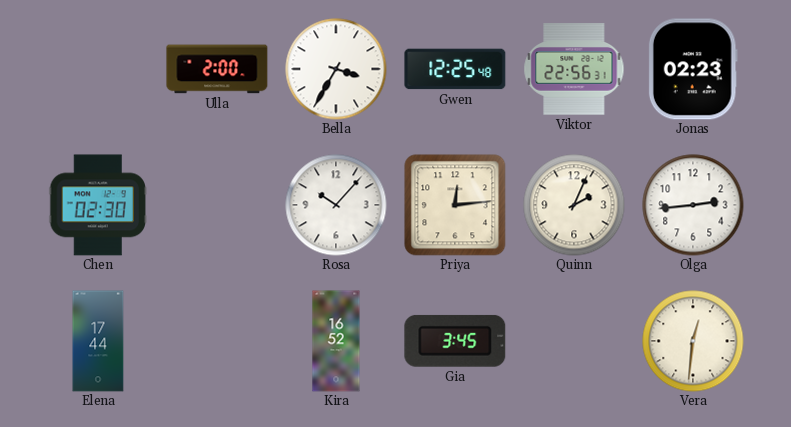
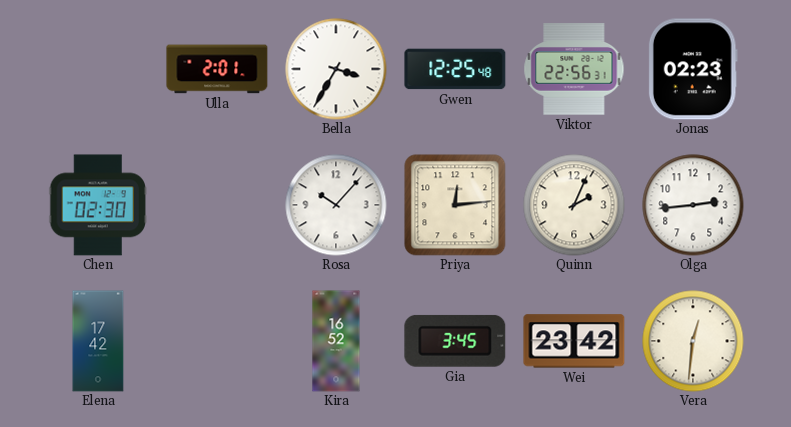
Ulla: 2:00 -> 2:01 (217, 69)
Elena: 17:44 -> 17:42 (98, 341)
Wei: none -> 23:42 (574, 341)
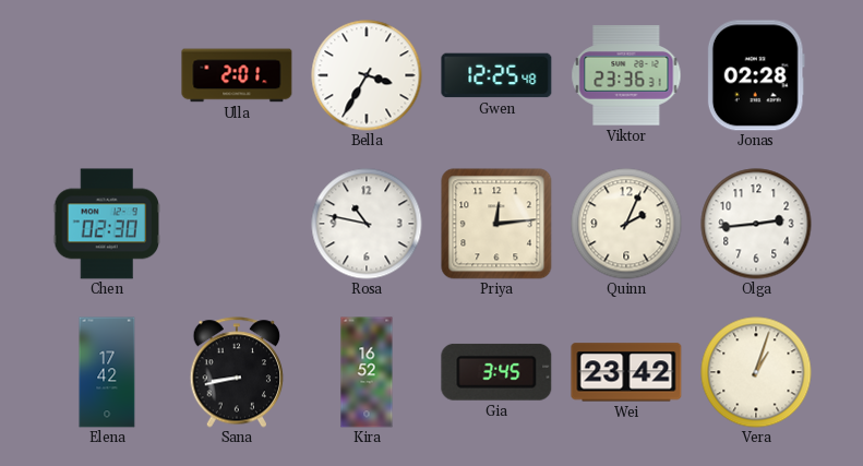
Viktor: 22:56 -> 23:36 (626, 75)
Jonas: 02:23 -> 02:28 (756, 75)
Rosa: 10:07 -> 10:47 (367, 224)
Sana: none -> 8:43 (237, 372)
Vera: 12:31 -> 1:03 (756, 372)
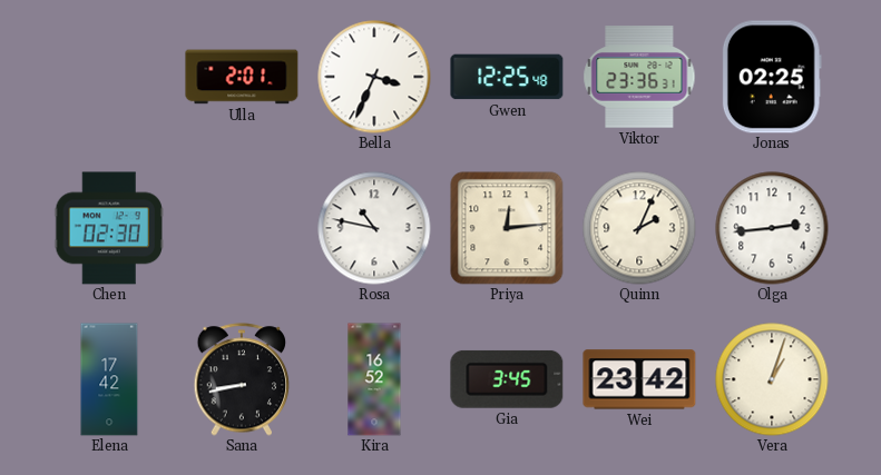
Bella: 3:35 -> 3:34 (374, 77)
Jonas: 02:28 -> 02:25 (772, 77)
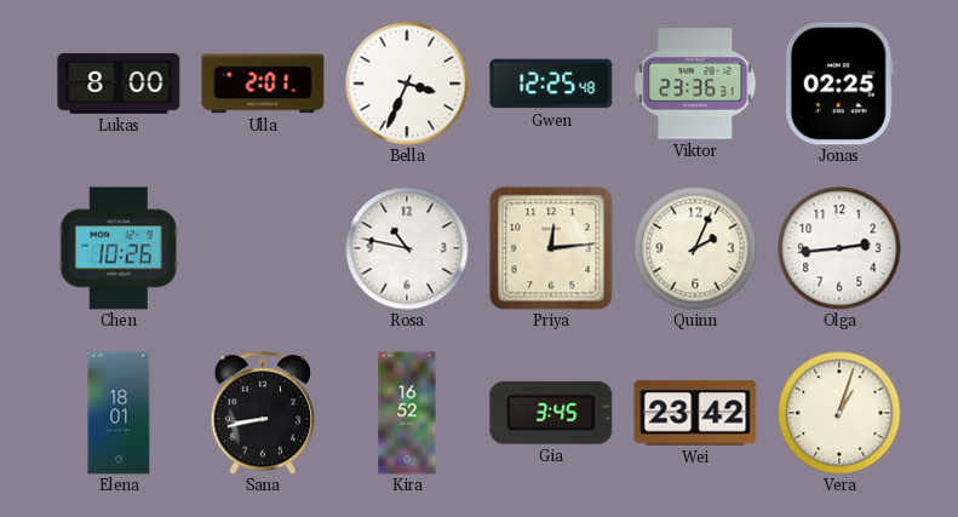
Lukas: none -> 8:00 (119, 84)
Chen: 02:30 -> 10:26 (117, 248)
Elena: 17:42 -> 18:01 (119, 413)
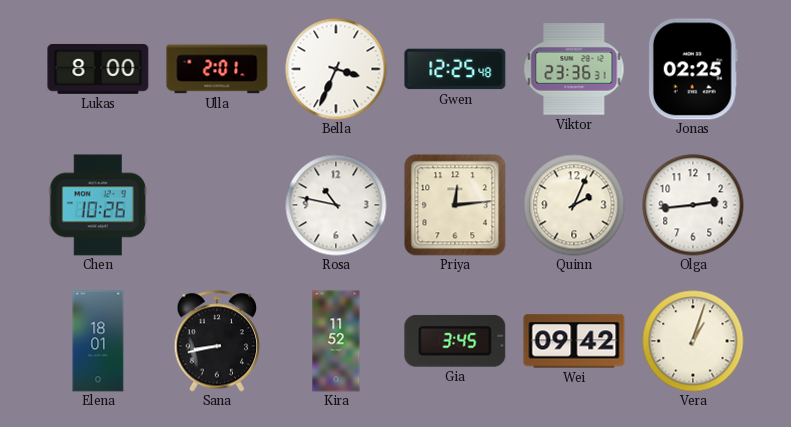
Kira: 16:52 -> 11:52 (336, 341)
Wei: 23:42 -> 09:42 (574, 341)
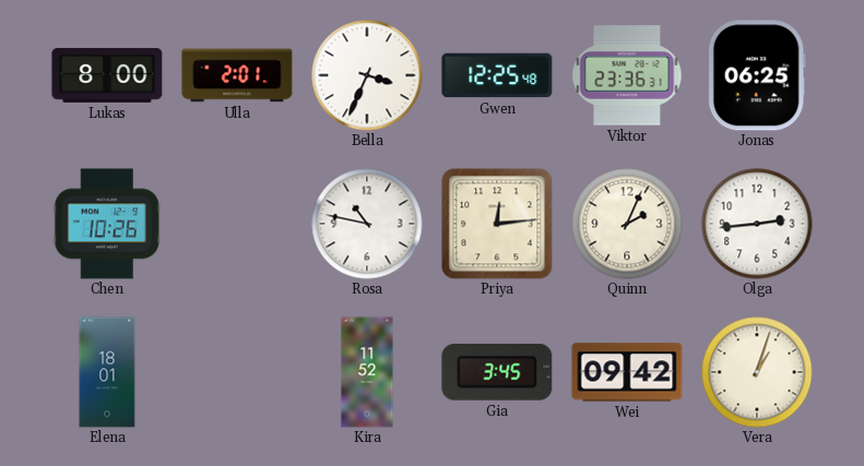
Jonas: 02:25 -> 06:25 (757, 75)
Sana: 8:43 -> none (217, 341)
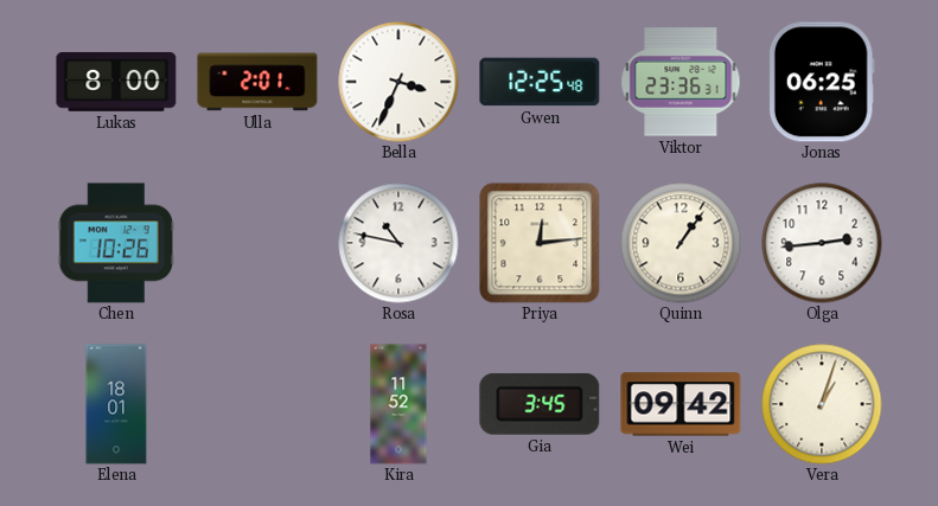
Quinn: 2:04 -> 1:06 (681, 243)
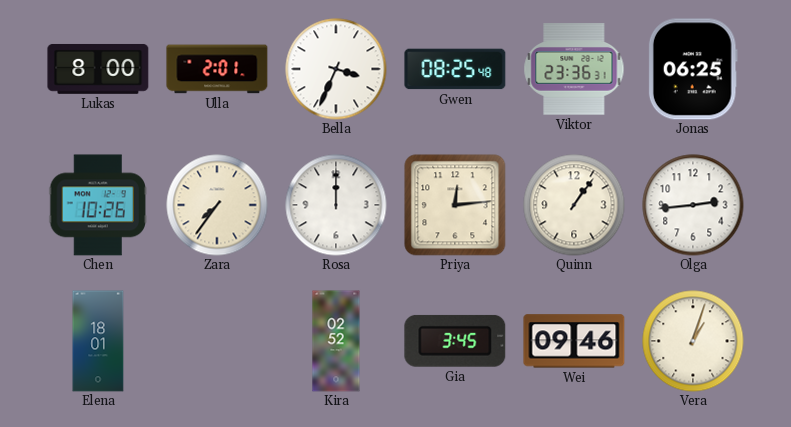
Gwen: 12:25 -> 08:25 (455, 69)
Zara: none -> 7:36 (217, 205)
Rosa: 10:47 -> 12:00 (336, 205)
Kira: 11:52 -> 02:52 (336, 341)
Wei: 09:42 -> 09:46 (574, 341)
